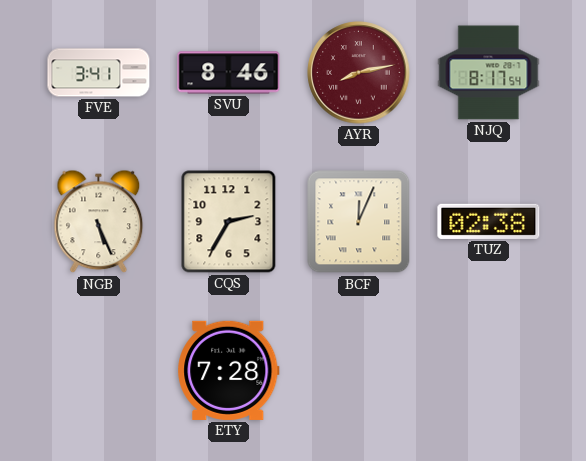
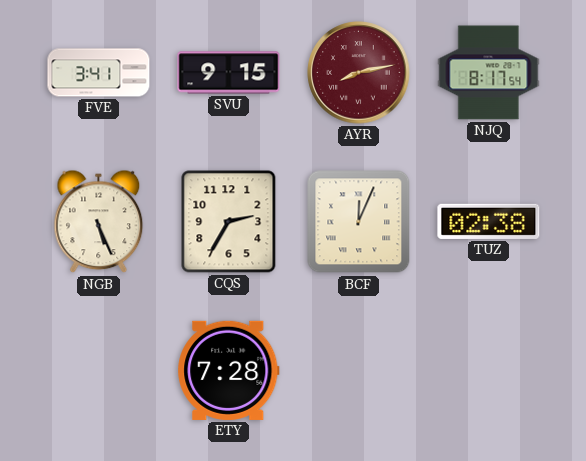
SVU: 8:46 -> 9:15 (229, 73)
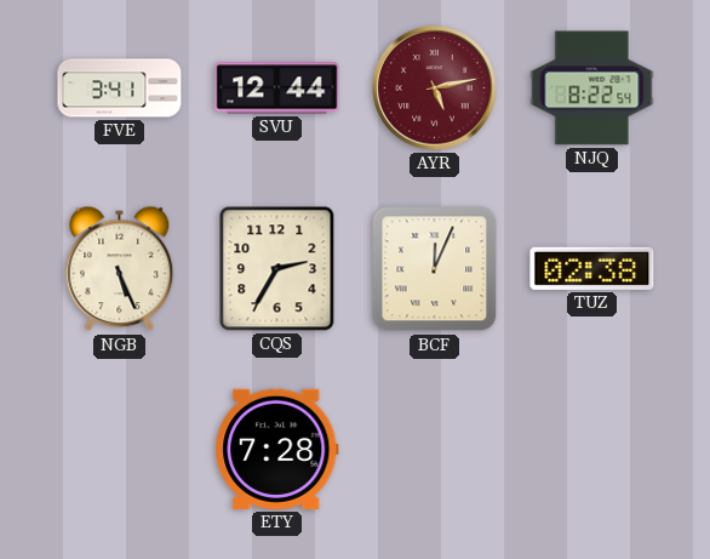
SVU: 9:15 -> 12:44 (277, 89)
AYR: 8:13 -> 5:13 (435, 89)
NJQ: 8:17 -> 8:22 (592, 89)
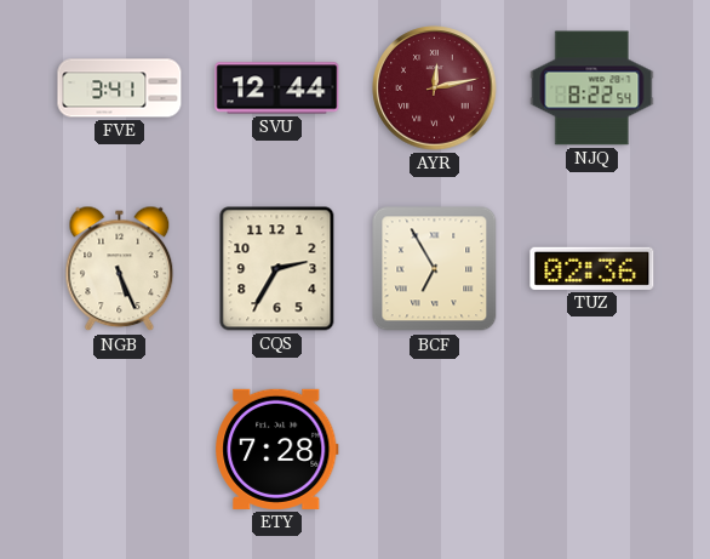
AYR: 5:13 -> 12:13 (435, 89)
BCF: 12:04 -> 6:55 (435, 269)
TUZ: 02:38 -> 02:36 (592, 268)
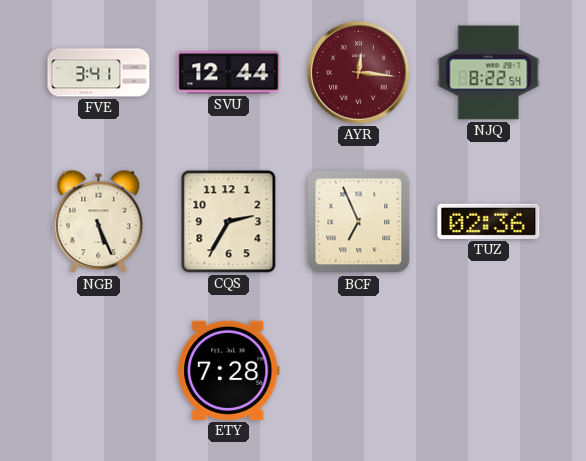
AYR: 12:13 -> 12:16 (359, 73)
BCF: 6:55 -> 6:56 (359, 222)
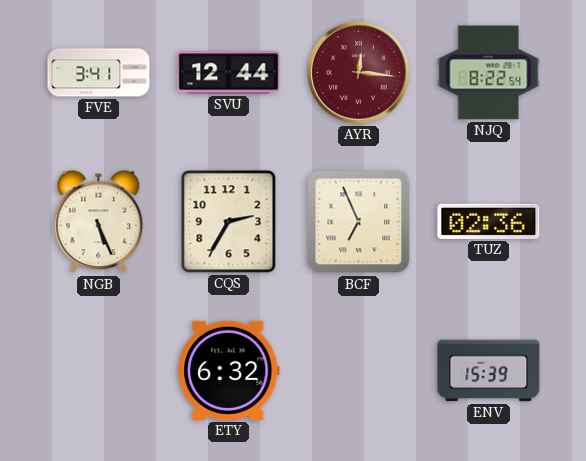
ETY: 7:28 -> 6:32 (229, 370)
ENV: none -> 15:39 (489, 371)
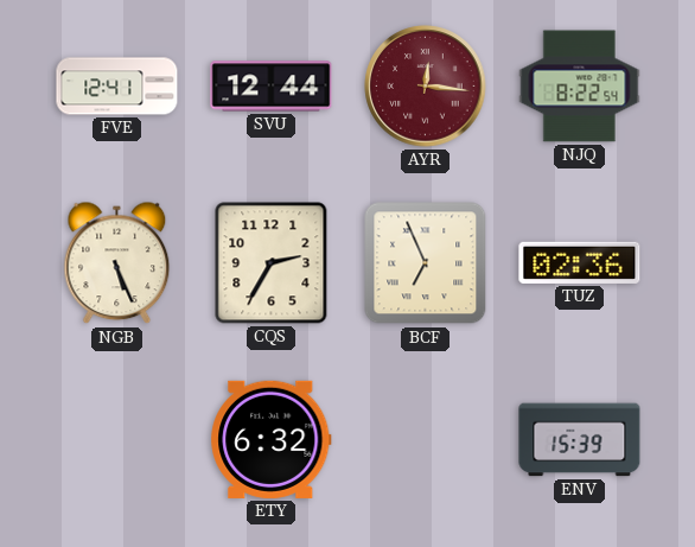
FVE: 3:41 -> 12:41 (117, 87)
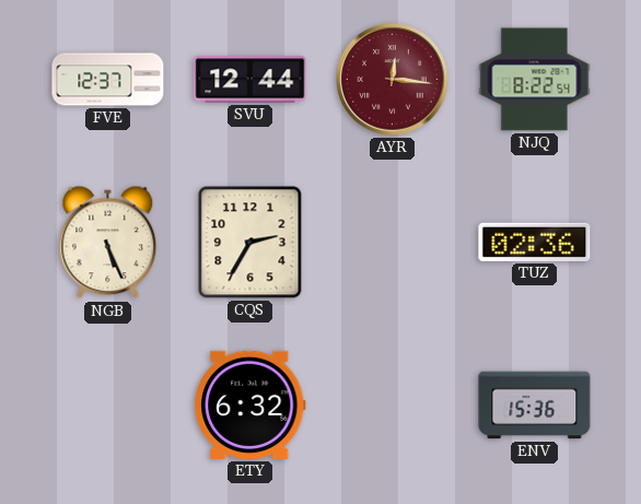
FVE: 12:41 -> 12:37 (108, 80)
BCF: 6:56 -> none (426, 263)
ENV: 15:39 -> 15:36 (535, 406)
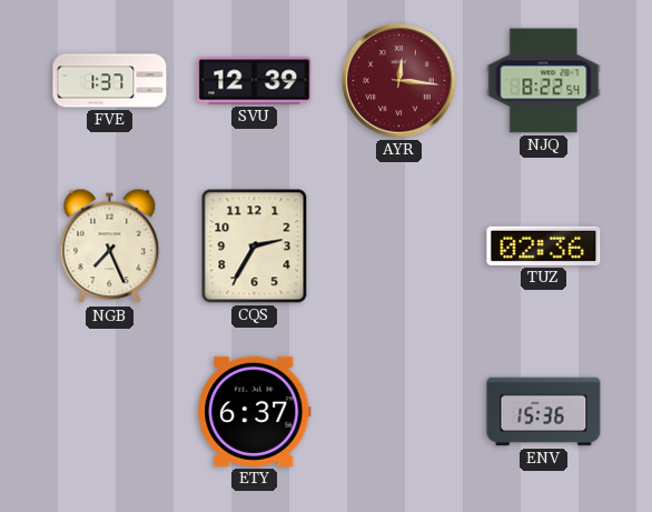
FVE: 12:37 -> 1:37 (110, 81)
SVU: 12:44 -> 12:39 (255, 81)
NGB: 5:26 -> 7:26 (110, 247)
ETY: 6:32 -> 6:37 (255, 411)
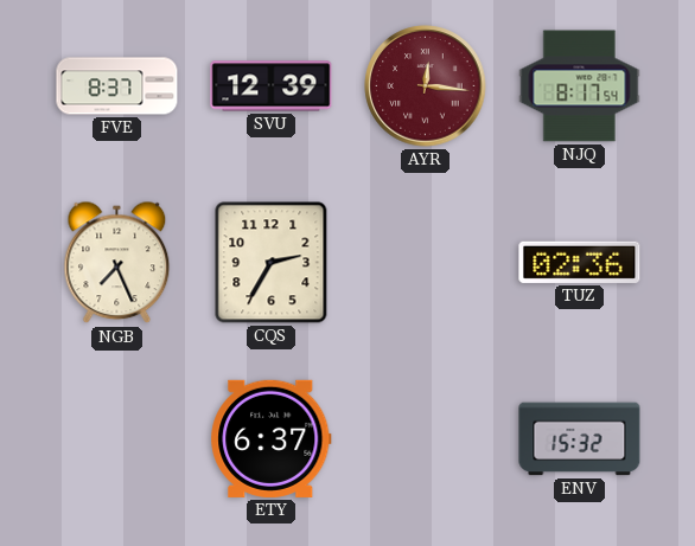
FVE: 1:37 -> 8:37 (117, 86)
NJQ: 8:22 -> 8:17 (580, 86)
ENV: 15:36 -> 15:32 (580, 439)
